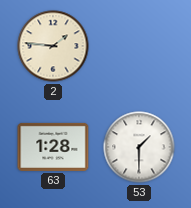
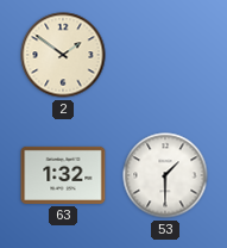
2: 1:46 -> 1:51 (63, 55)
63: 1:28 -> 1:32 (63, 175)
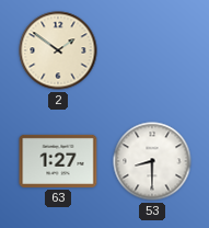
63: 1:32 -> 1:27 (58, 161)
53: 1:30 -> 8:30 (152, 161)
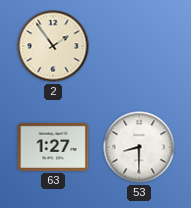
2: 1:51 -> 1:54 (53, 46)
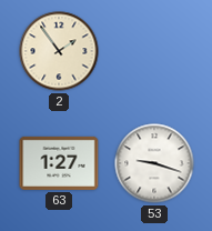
53: 8:30 -> 9:18 (154, 163)
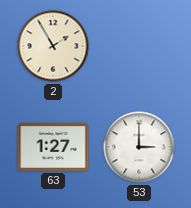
2: 1:54 -> 1:55 (53, 46)
53: 9:18 -> 3:00 (139, 147)
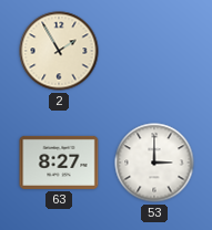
63: 1:27 -> 8:27 (59, 163)
